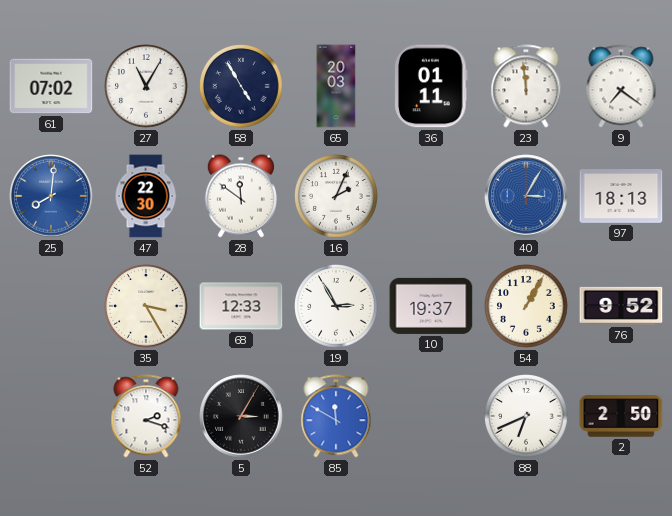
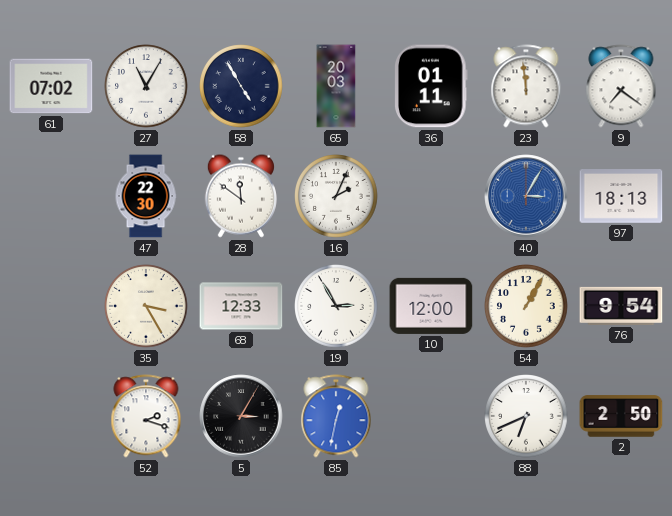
25: 8:01 -> none (51, 196)
10: 19:37 -> 12:00 (431, 306)
76: 9:52 -> 9:54 (621, 306)
85: 11:50 -> 12:32 (336, 416)
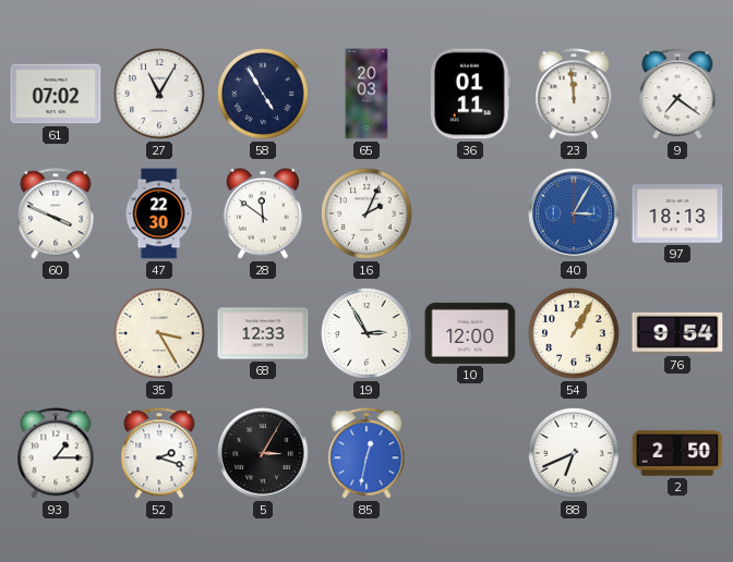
60: none -> 3:49 (56, 213)
93: none -> 1:15 (56, 453)
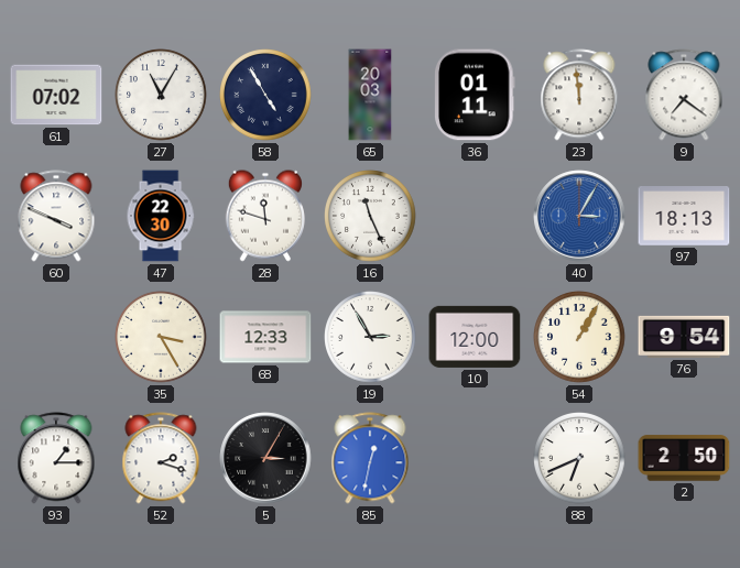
28: 11:51 -> 11:48 (265, 216)
16: 2:04 -> 11:26 (370, 216)
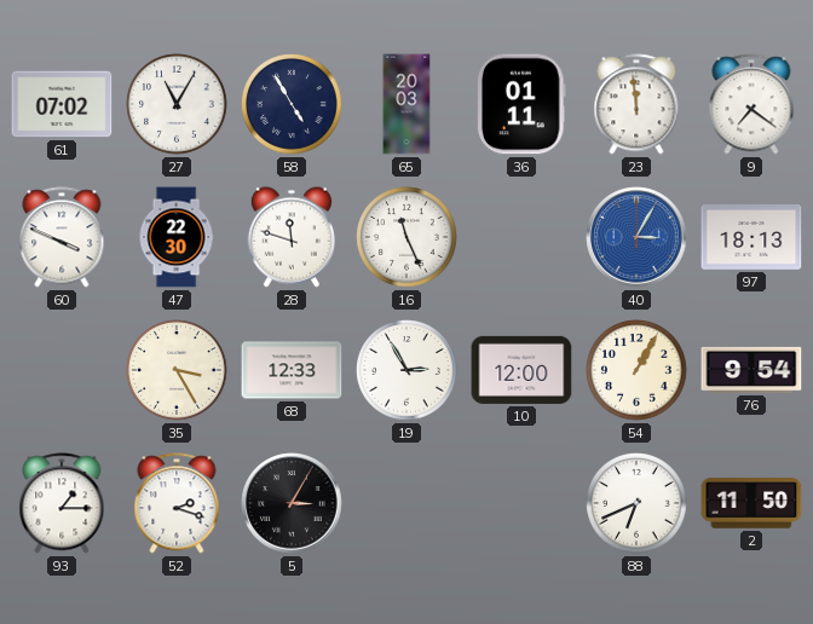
85: 12:32 -> none (370, 458)
2: 2:50 -> 11:50 (751, 503)
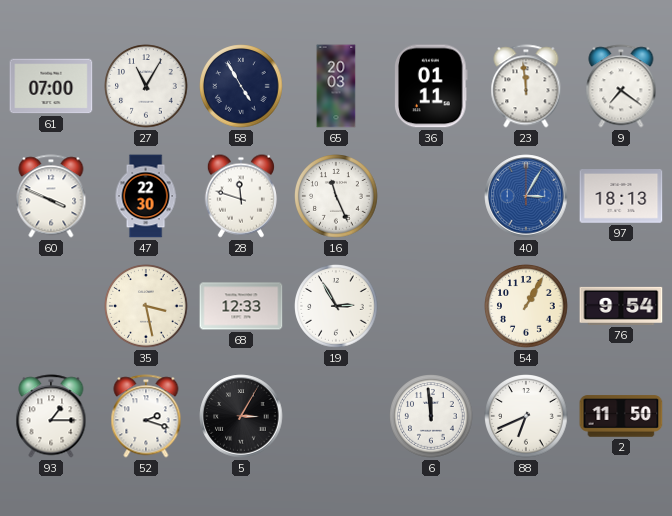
61: 07:02 -> 07:00 (51, 86)
35: 3:25 -> 3:28 (146, 306)
10: 12:00 -> none (521, 370)
6: none -> 11:59 (431, 416)
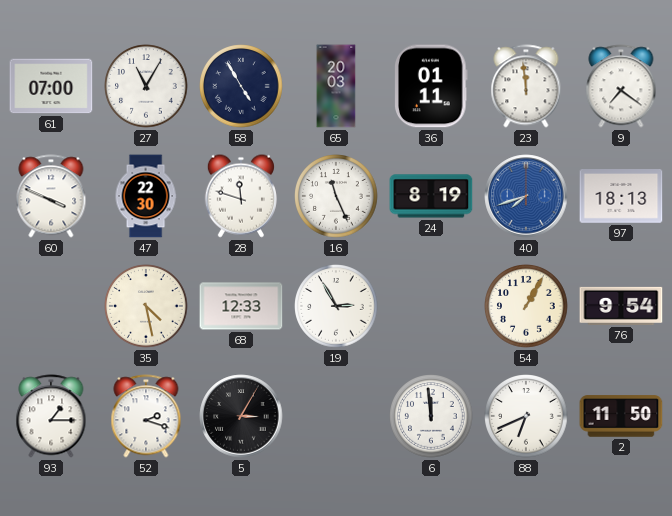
24: none -> 8:19 (431, 196)
40: 3:05 -> 7:42 (526, 196)
35: 3:28 -> 4:28 (146, 306)
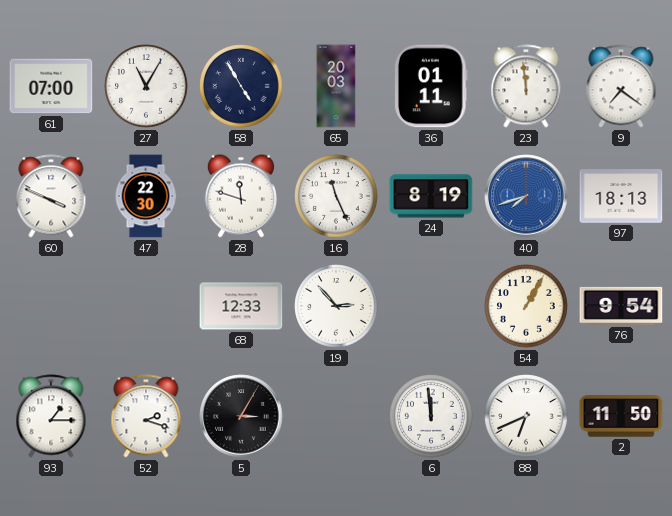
35: 4:28 -> none (146, 306)
19: 2:55 -> 2:53 (336, 306)
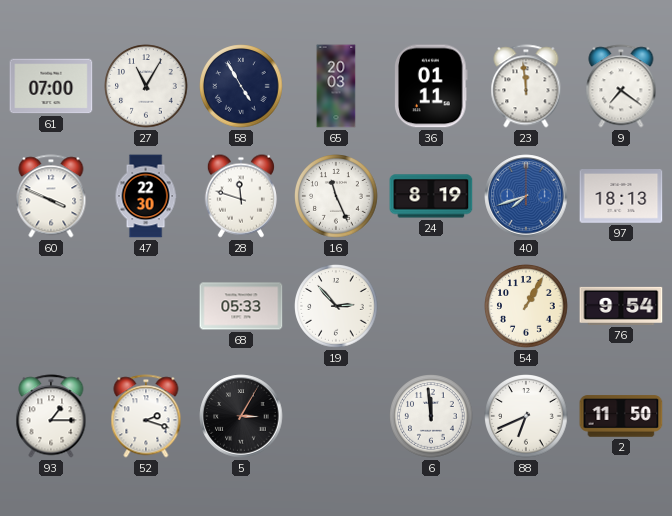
68: 12:33 -> 05:33 (241, 306)
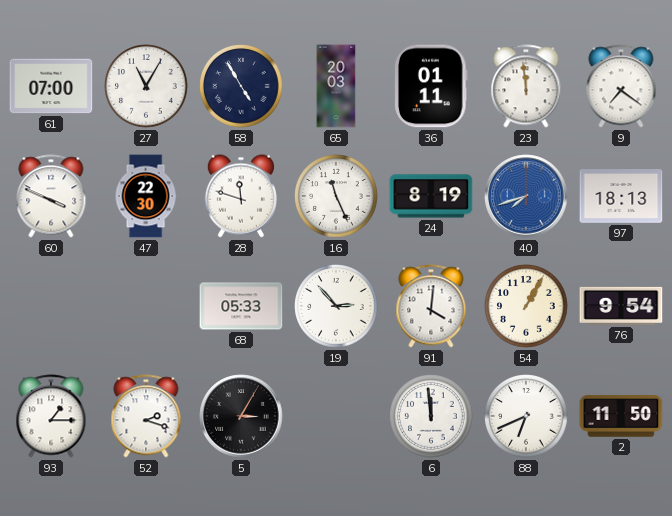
91: none -> 4:01 (431, 306)
